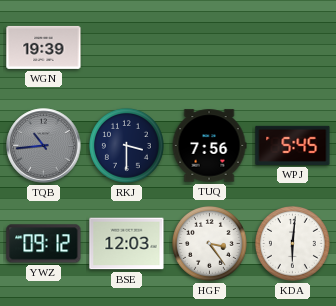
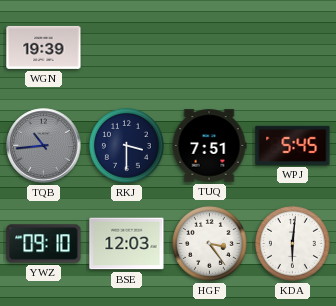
TUQ: 7:56 -> 7:51 (209, 146)
YWZ: 09:12 -> 09:10 (44, 244)
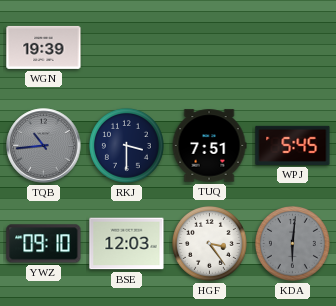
KDA dial: white -> grey (292, 243)
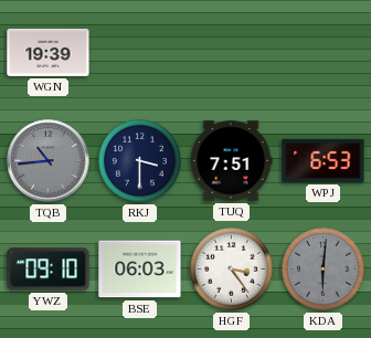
WPJ: 5:45 -> 6:53 (324, 160)
BSE: 12:03 -> 06:03 (140, 270)
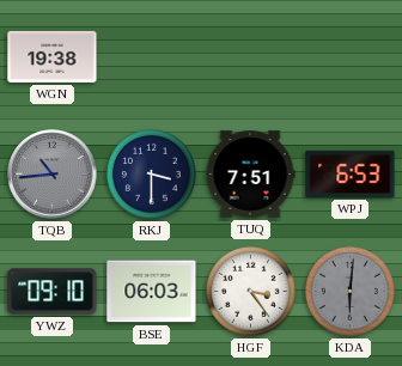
WGN: 19:39 -> 19:38 (53, 56)
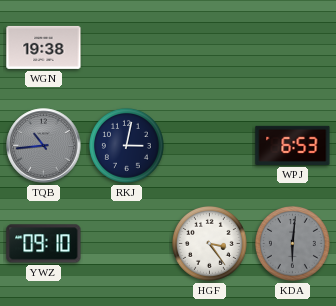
RKJ: 3:30 -> 3:02 (126, 145)
TUQ: 7:51 -> none (250, 175)
BSE: 06:03 -> none (152, 292)
